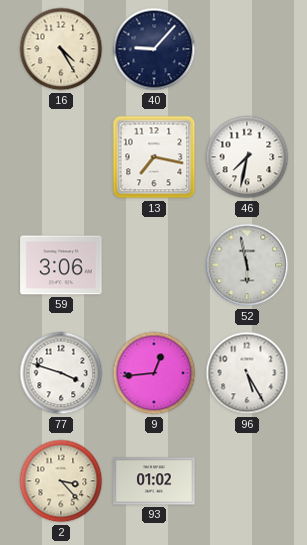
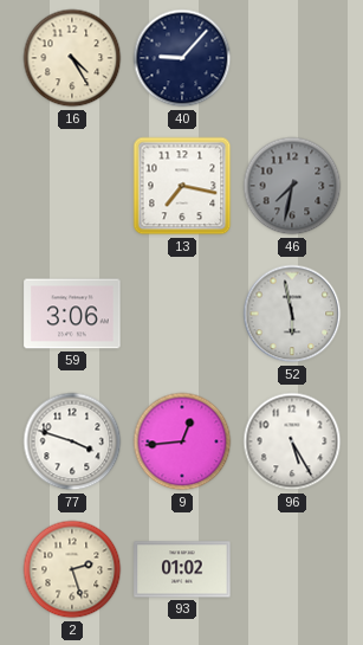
46 dial: white -> grey (292, 186)
2: 3:23 -> 2:27 (72, 569)
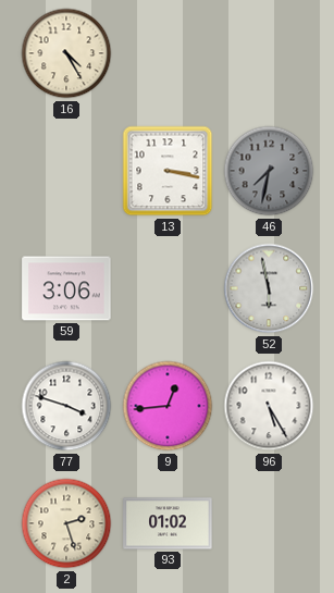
40: 9:07 -> none (182, 58)
13: 7:17 -> 3:17 (168, 171)
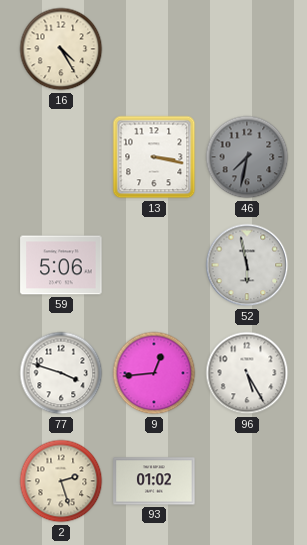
59: 3:06 -> 5:06 (61, 265)
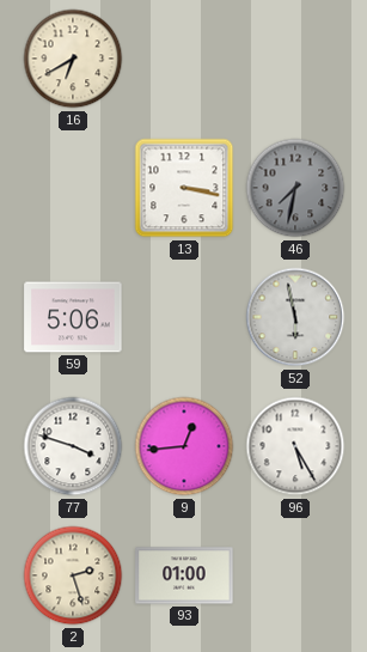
16: 4:25 -> 6:40 (73, 59)
93: 01:02 -> 01:00 (184, 575)
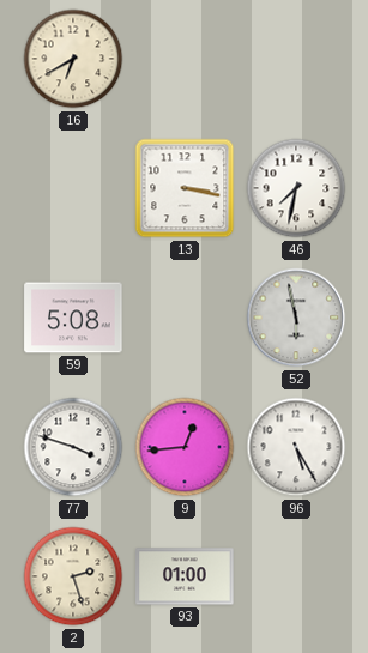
46 dial: grey -> white (296, 188)
59: 5:06 -> 5:08 (73, 318)
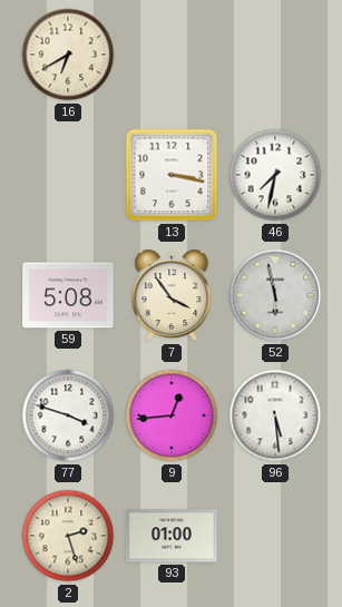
7: none -> 3:54 (172, 295)
96: 5:25 -> 5:29 (275, 415)
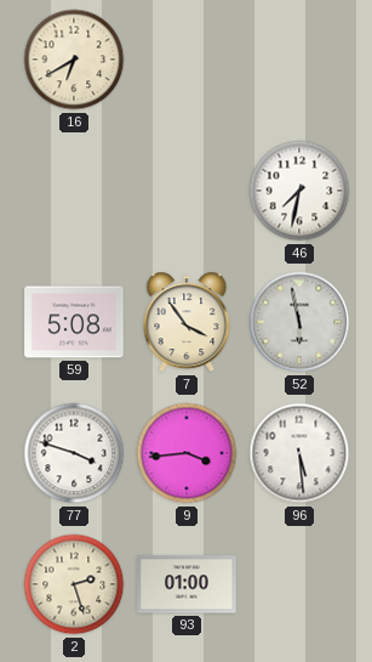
13: 3:17 -> none (172, 175)
9: 12:44 -> 3:44 (187, 453)
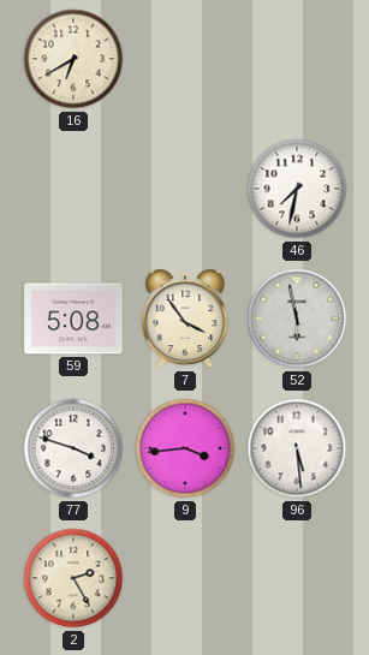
2: 2:27 -> 2:25 (73, 578)
93: 01:00 -> none (187, 584)
